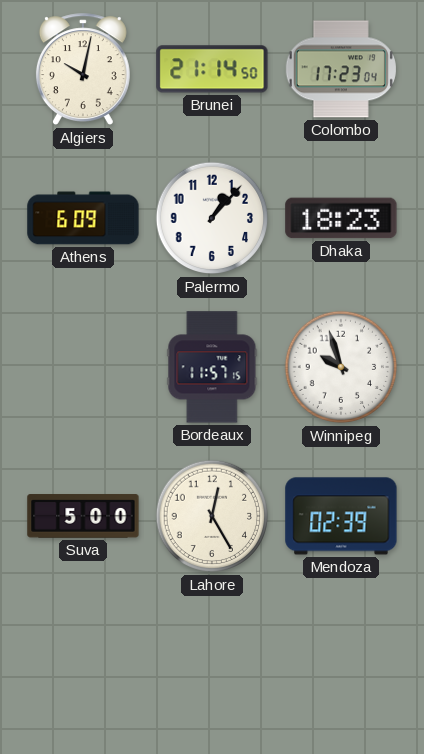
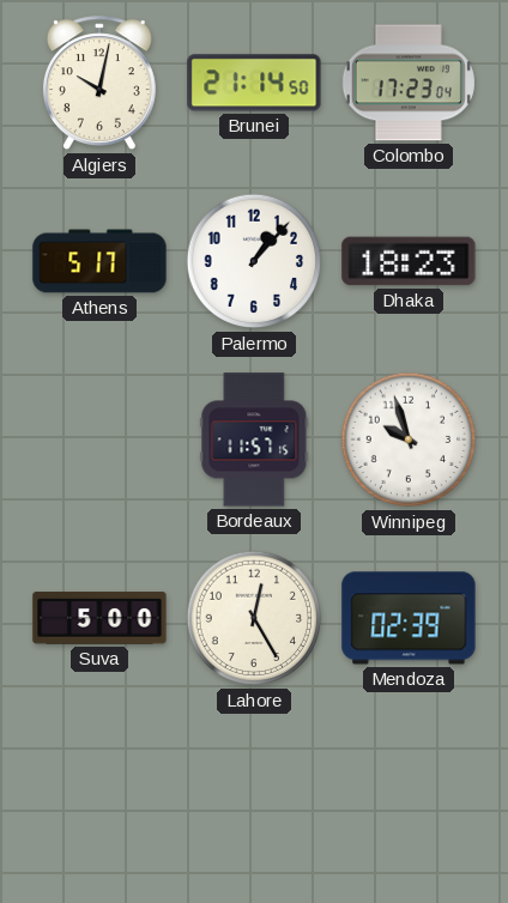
Athens: 6:09 -> 5:17 (99, 261)
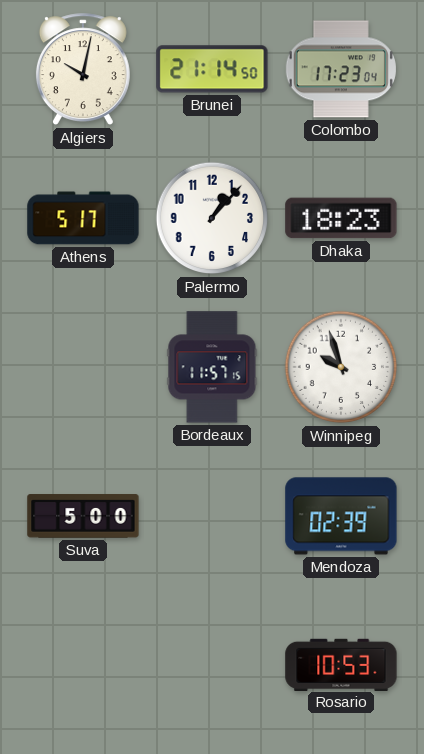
Lahore: 12:25 -> none (254, 618)
Rosario: none -> 10:53 (341, 664)
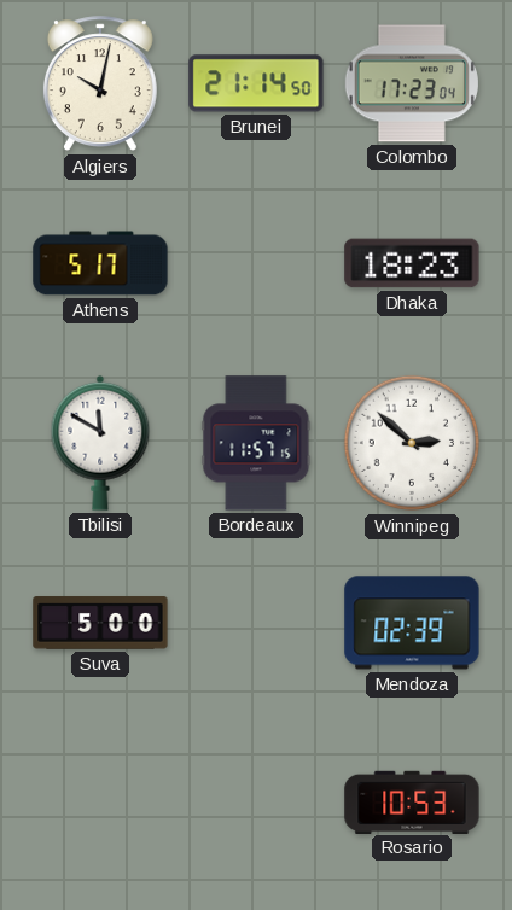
Palermo: 1:07 -> none (212, 218)
Tbilisi: none -> 11:50 (100, 443)
Winnipeg: 9:57 -> 2:52 (412, 443)
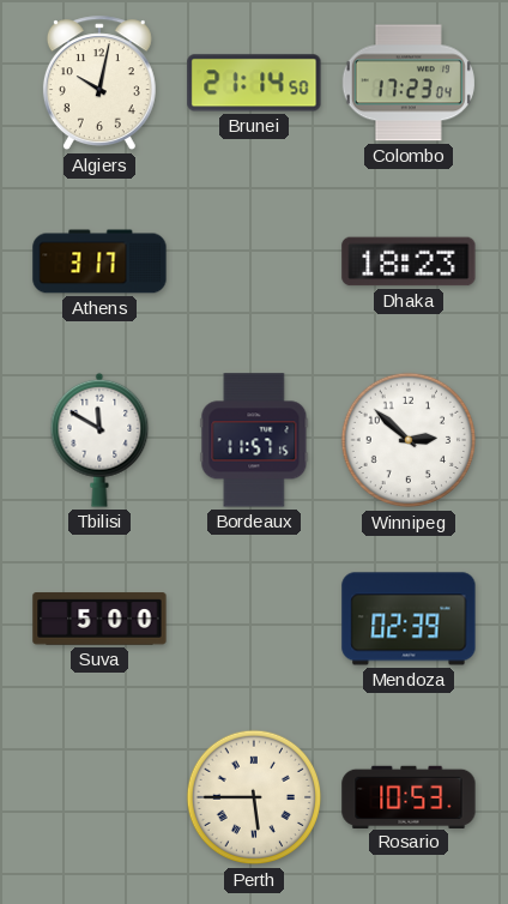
Athens: 5:17 -> 3:17 (99, 261)
Perth: none -> 5:45 (254, 797)
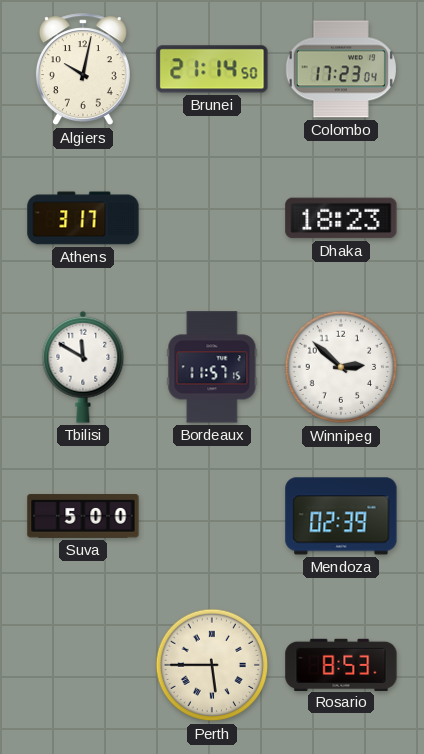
Rosario: 10:53 -> 8:53 (341, 664)
